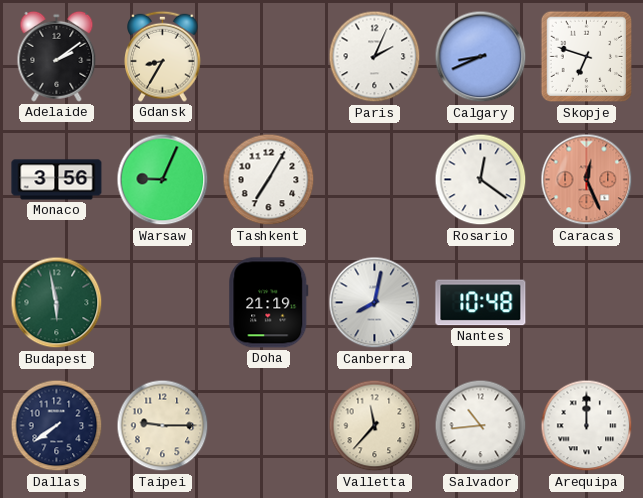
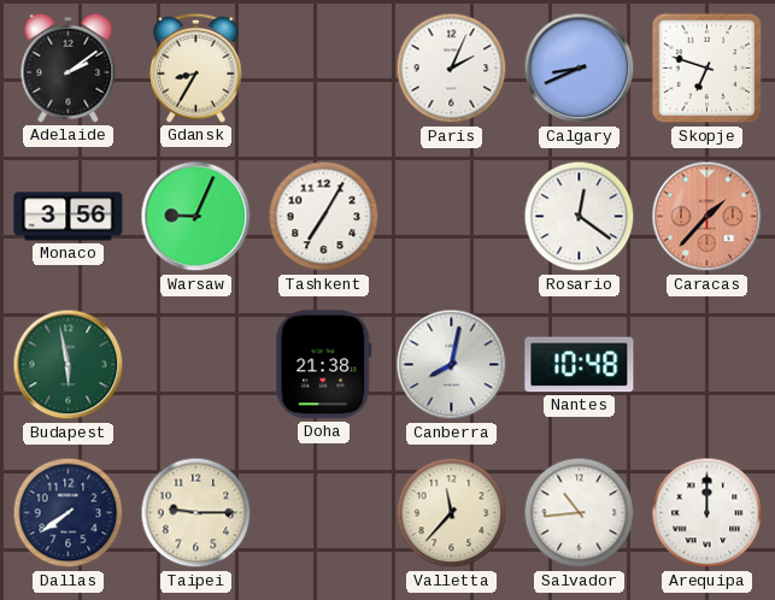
Caracas: 12:26 -> 1:37 (708, 217)
Doha: 21:19 -> 21:38 (324, 365)
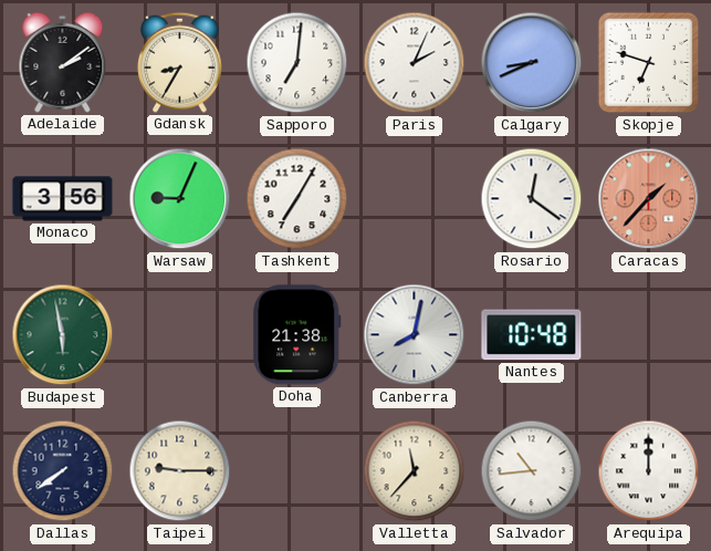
Sapporo: none -> 7:01 (297, 63)
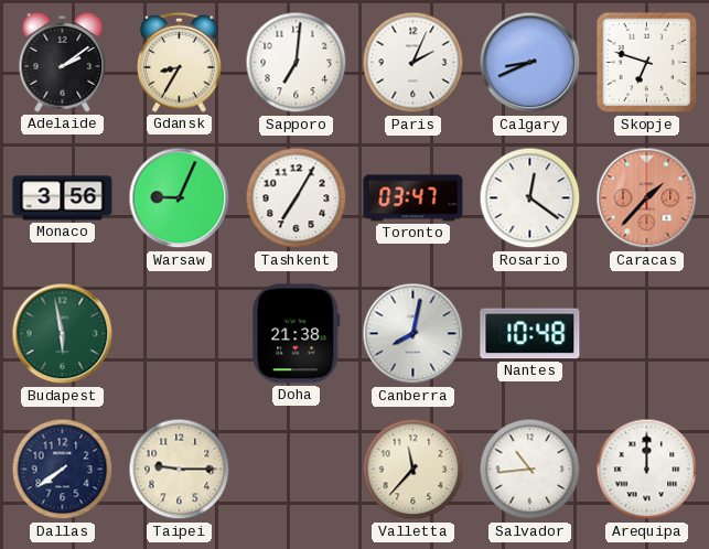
Toronto: none -> 03:47 (413, 198)
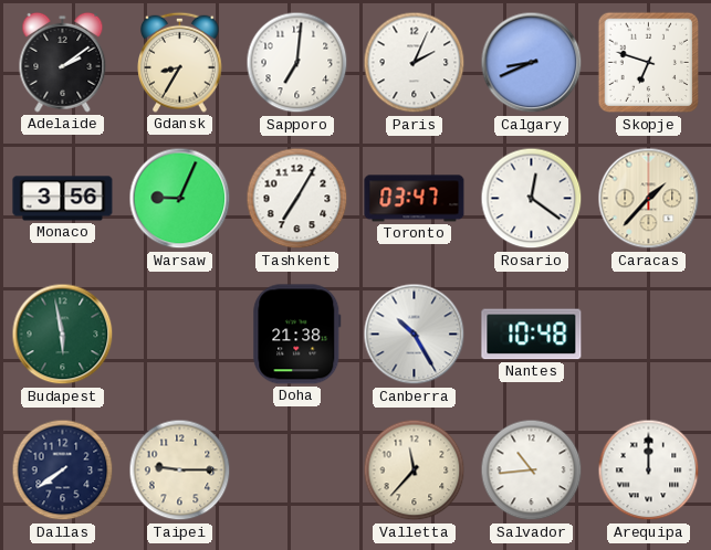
Caracas dial: salmon -> cream (649, 199)
Canberra: 8:02 -> 10:25 (415, 335)
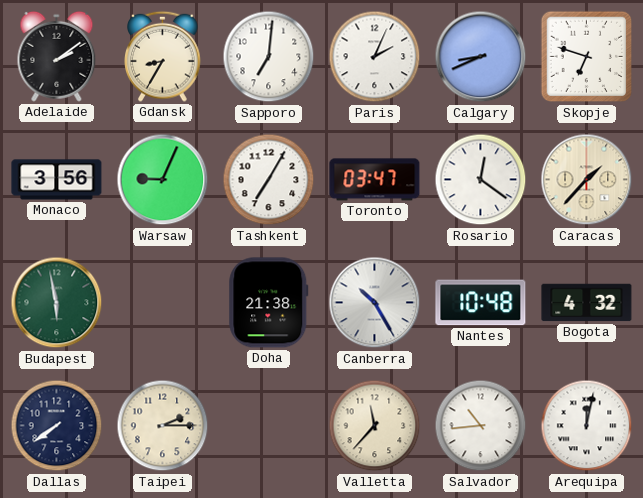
Bogota: none -> 4:32 (587, 303)
Taipei: 9:15 -> 2:15 (163, 426)
Arequipa: 12:00 -> 12:02 (587, 426)
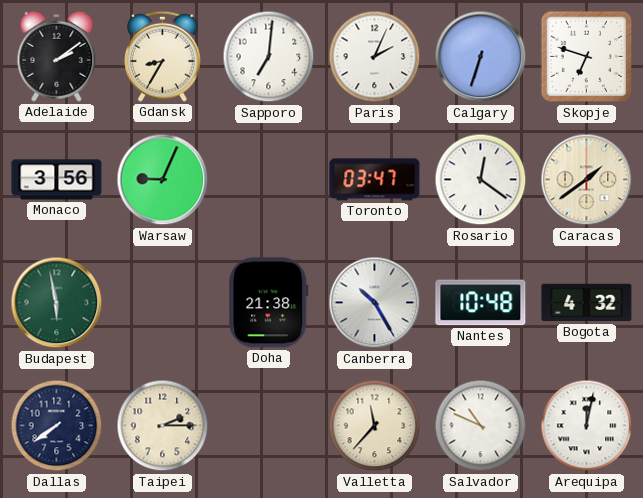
Calgary: 8:41 -> 6:33 (481, 57)
Tashkent: 7:05 -> none (269, 180)
Caracas: 1:37 -> 1:39 (587, 180)
Salvador: 10:44 -> 10:49 (481, 426)
